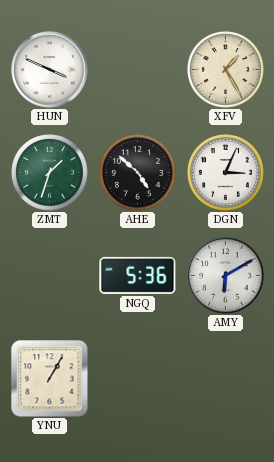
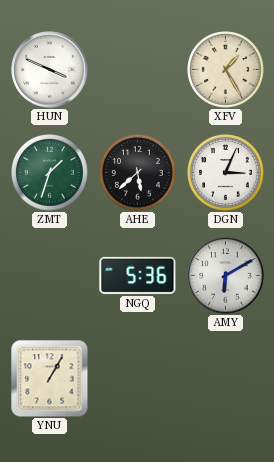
AHE: 4:52 -> 5:38 (138, 173)
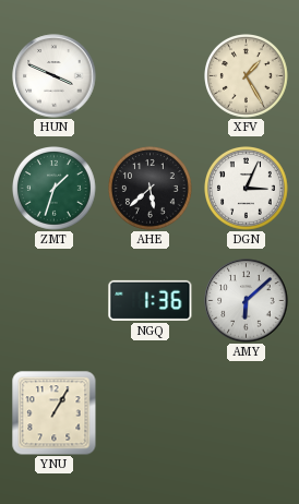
NGQ: 5:36 -> 1:36 (151, 300)
AMY: 6:10 -> 6:08 (247, 301)
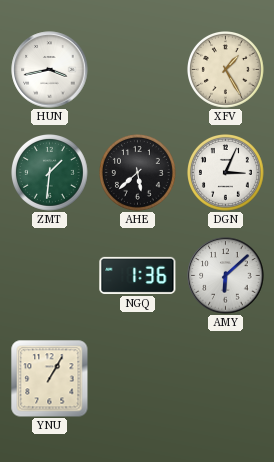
HUN: 3:49 -> 3:43 (50, 70)
ZMT: 1:33 -> 1:31 (50, 173)
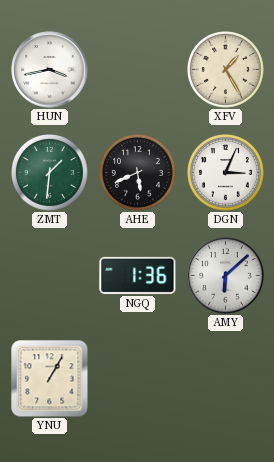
AHE: 5:38 -> 5:41 (138, 173)
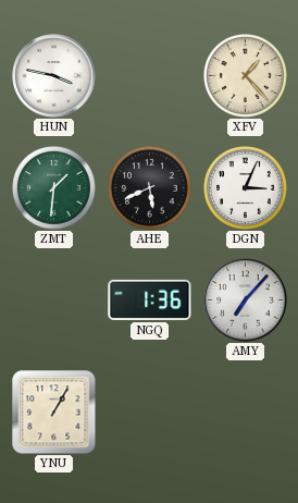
HUN: 3:43 -> 3:47 (54, 76)
XFV: 1:25 -> 1:23 (246, 76)
AMY: 6:08 -> 7:07 (246, 300)
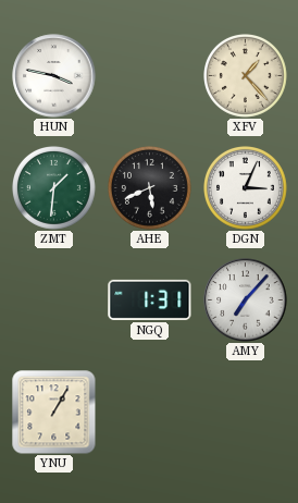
NGQ: 1:36 -> 1:31 (150, 299)
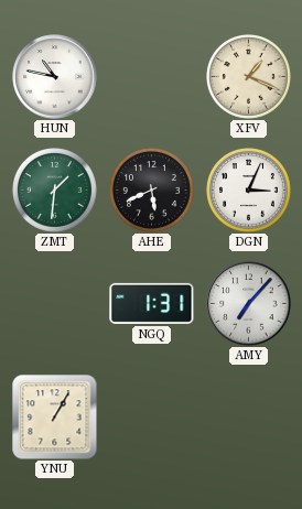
HUN: 3:47 -> 10:47 (55, 77)
XFV: 1:23 -> 1:19 (249, 77)
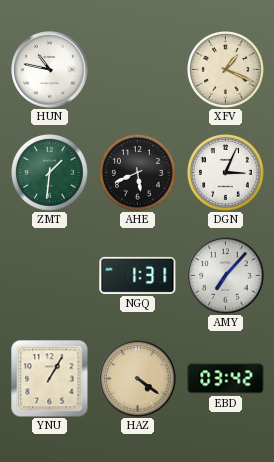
HAZ: none -> 4:21 (138, 379)
EBD: none -> 03:42 (226, 379)
